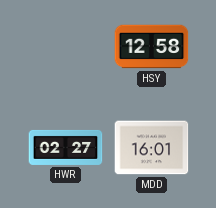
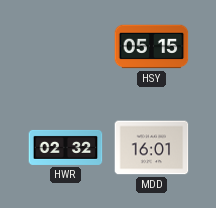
HSY: 12:58 -> 05:15 (152, 47)
HWR: 02:27 -> 02:32 (66, 147)
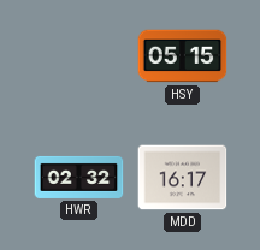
MDD: 16:01 -> 16:17 (183, 178)
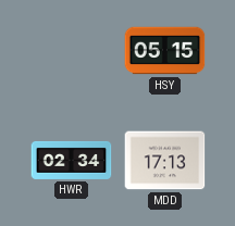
HWR: 02:32 -> 02:34 (72, 160)
MDD: 16:17 -> 17:13 (165, 161)
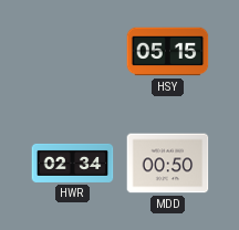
MDD: 17:13 -> 00:50 (168, 164)
